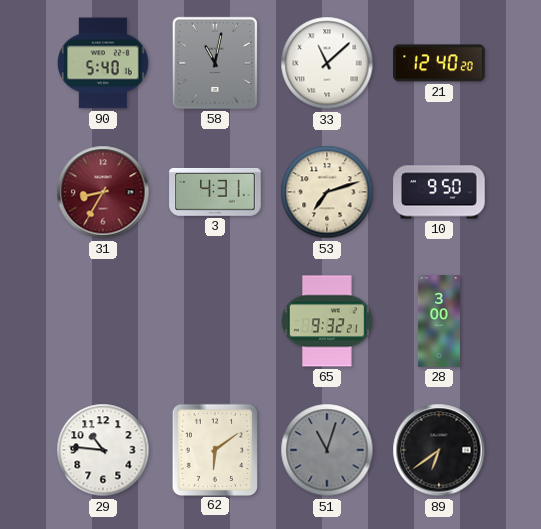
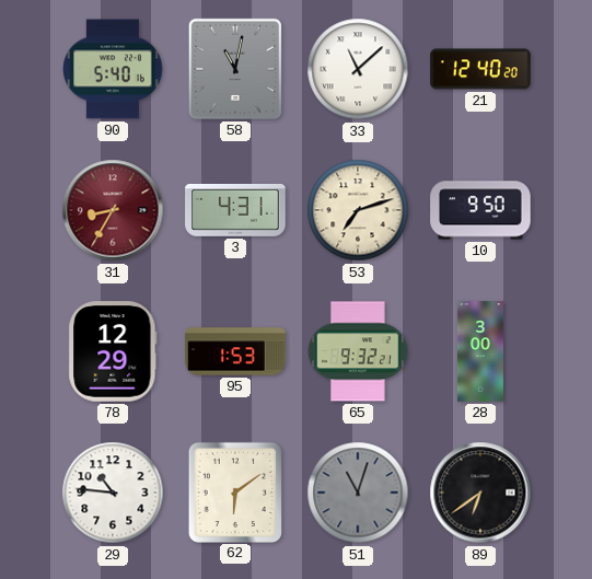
78: none -> 12:29 (113, 351)
95: none -> 1:53 (235, 351)
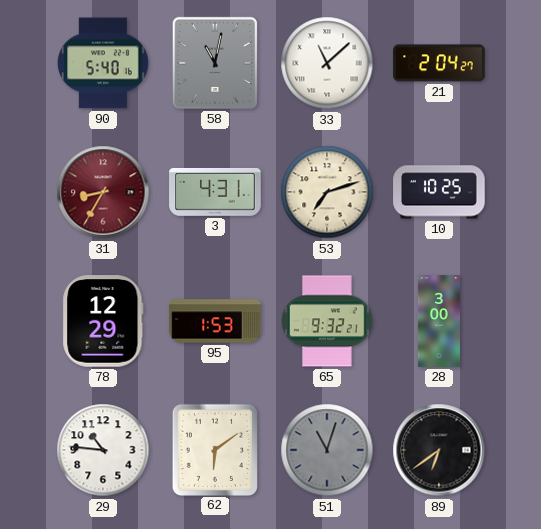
21: 12:40 -> 2:04 (439, 63)
10: 9:50 -> 10:25 (439, 192)
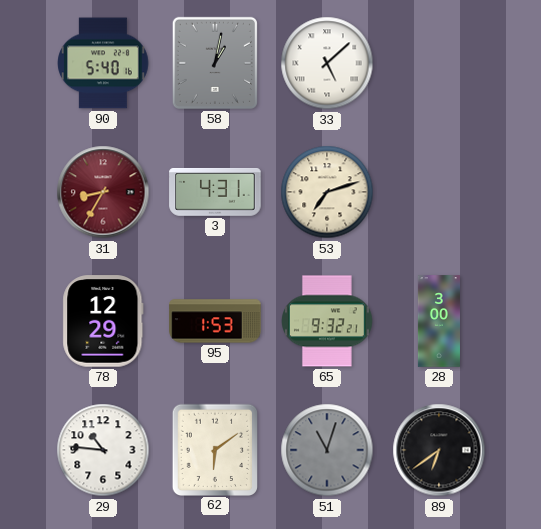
58: 11:02 -> 1:02 (215, 63)
33: 11:08 -> 5:08 (327, 63)
21: 2:04 -> none (439, 63)
10: 10:25 -> none (439, 192)
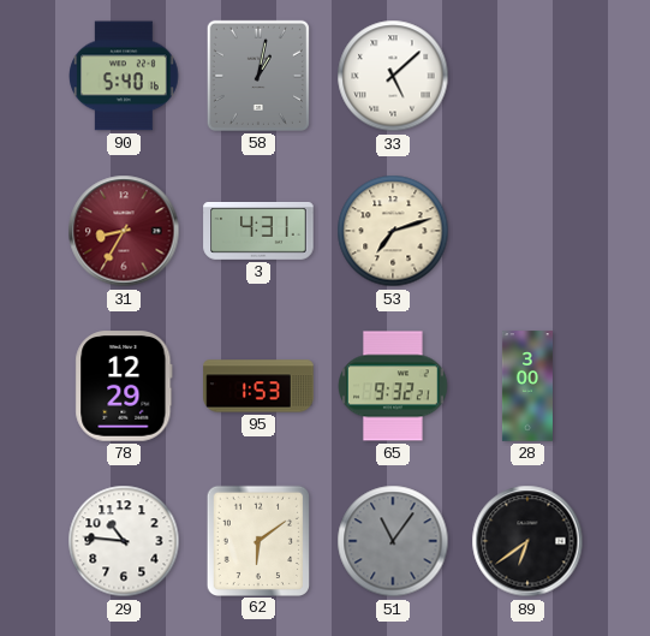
51: 11:03 -> 11:06 (393, 541)
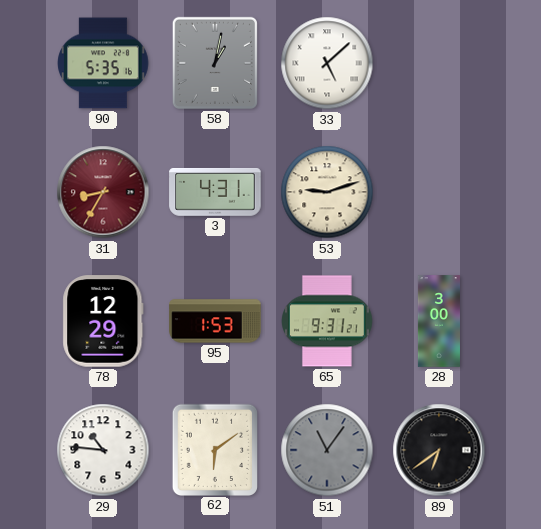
90: 5:40 -> 5:35 (103, 63)
53: 7:12 -> 9:12 (327, 192)
65: 9:32 -> 9:31 (328, 321)
